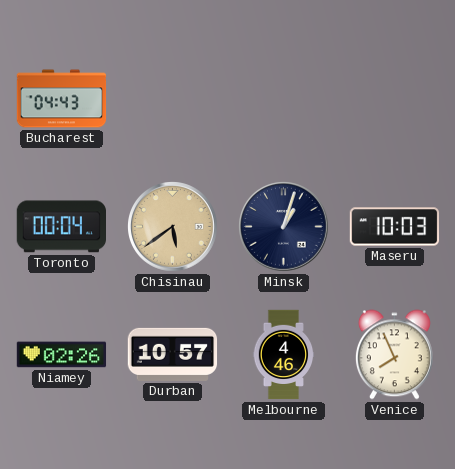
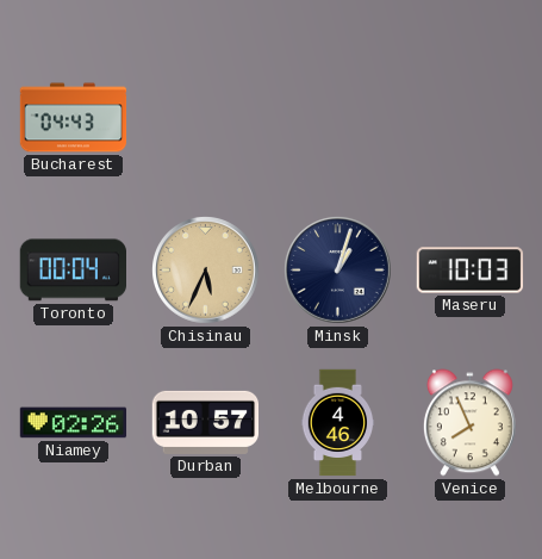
Chisinau: 5:39 -> 5:34 (206, 271)
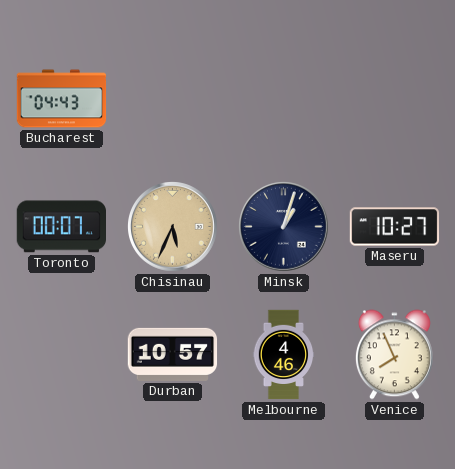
Toronto: 00:04 -> 00:07 (61, 227)
Maseru: 10:03 -> 10:27 (395, 227)
Niamey: 02:26 -> none (74, 423)
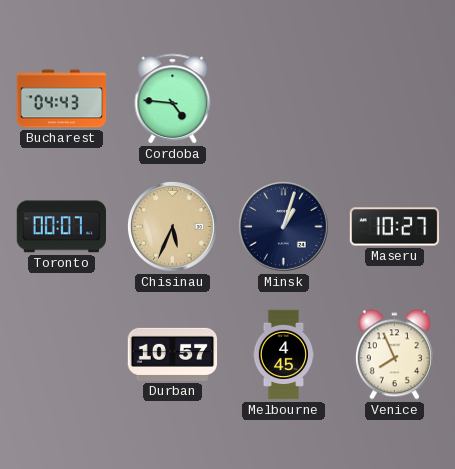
Cordoba: none -> 4:46 (173, 99)
Melbourne: 4:46 -> 4:45 (284, 355)
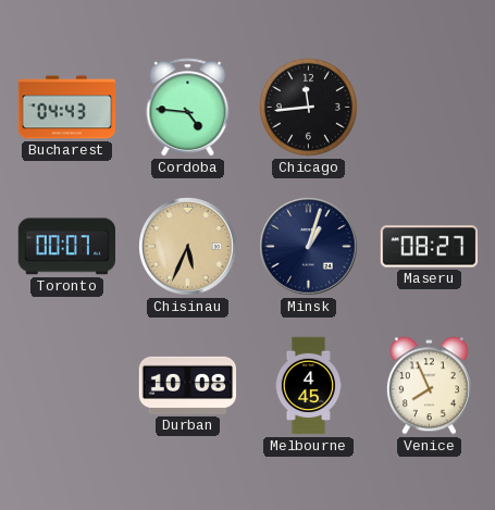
Chicago: none -> 11:44 (309, 108)
Maseru: 10:27 -> 08:27 (430, 247)
Durban: 10:57 -> 10:08 (188, 385)
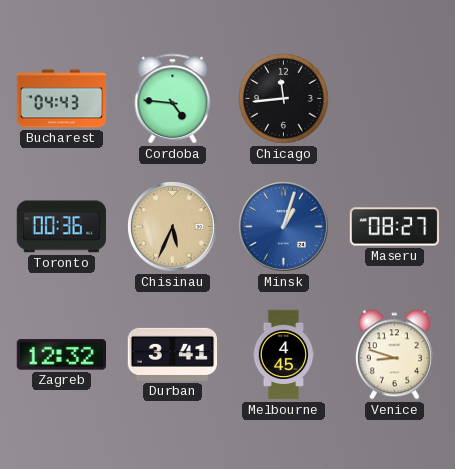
Toronto: 00:07 -> 00:36 (61, 227)
Minsk dial: navy -> blue (284, 227)
Zagreb: none -> 12:32 (61, 355)
Durban: 10:08 -> 3:41 (173, 354)
Venice: 7:56 -> 8:48 (394, 355)
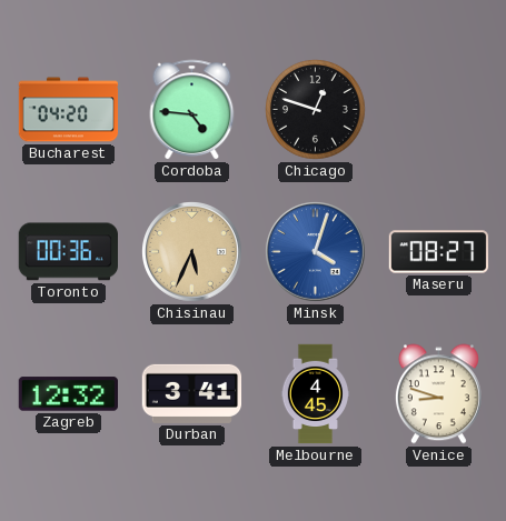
Bucharest: 04:43 -> 04:20 (69, 110)
Chicago: 11:44 -> 12:48 (316, 110)
Minsk: 1:03 -> 4:03 (316, 252)
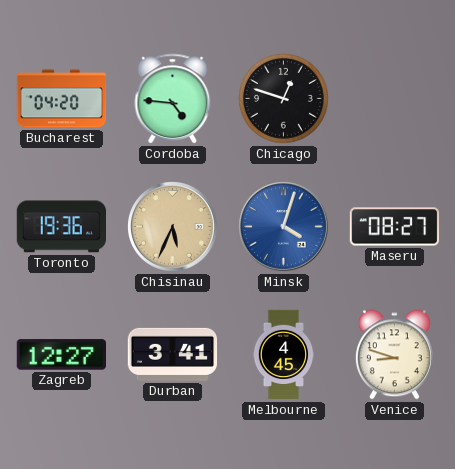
Toronto: 00:36 -> 19:36 (61, 227)
Zagreb: 12:32 -> 12:27 (61, 355)
